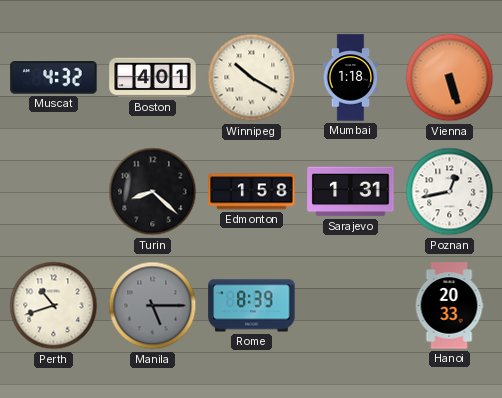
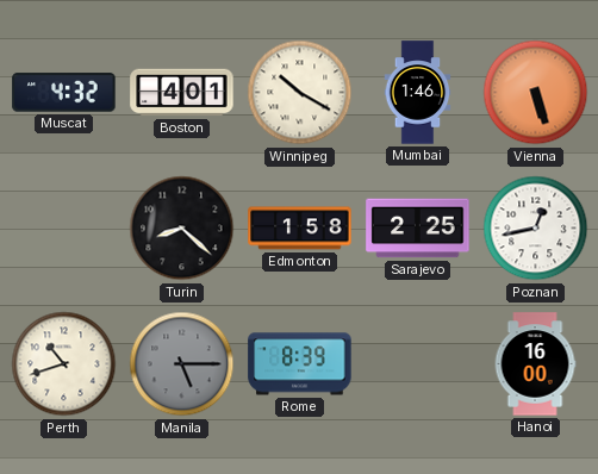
Mumbai: 1:18 -> 1:46 (418, 93)
Sarajevo: 1:31 -> 2:25 (418, 229)
Hanoi: 20:33 -> 16:00 (535, 364)
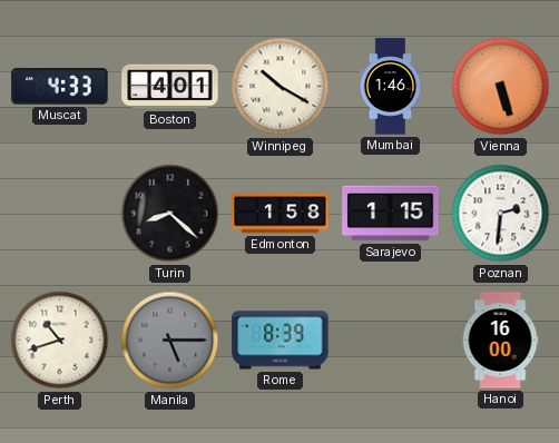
Muscat: 4:32 -> 4:33 (60, 87)
Sarajevo: 2:25 -> 1:15 (391, 214)
Poznan: 12:43 -> 2:31 (501, 214)
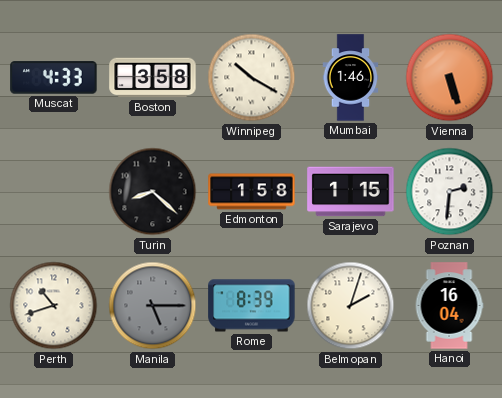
Boston: 4:01 -> 3:58 (153, 78)
Belmopan: none -> 2:03 (351, 306)
Hanoi: 16:00 -> 16:04 (449, 306)
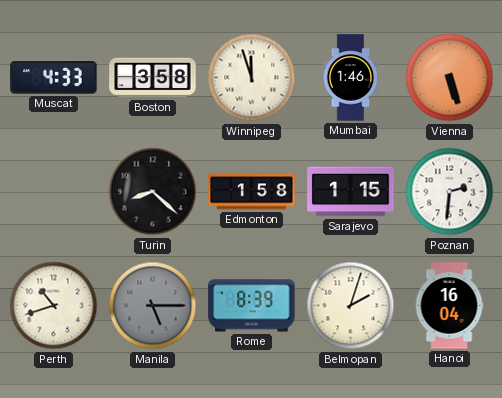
Winnipeg: 10:20 -> 11:57 (252, 78)
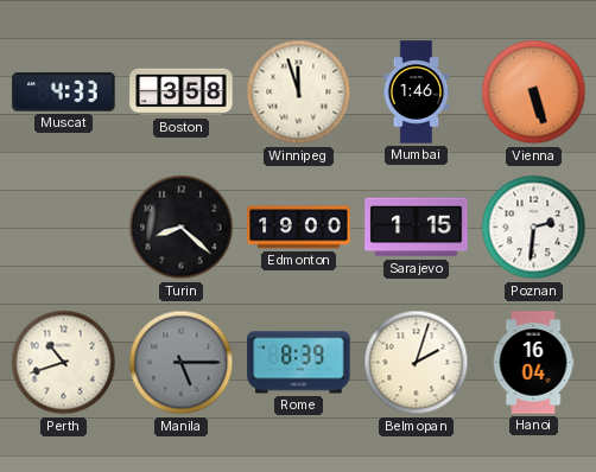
Edmonton: 1:58 -> 19:00 (299, 228)
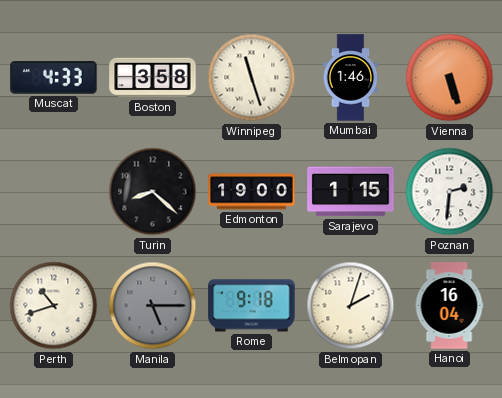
Winnipeg: 11:57 -> 11:27 (252, 78)
Rome: 8:39 -> 9:18 (252, 306)
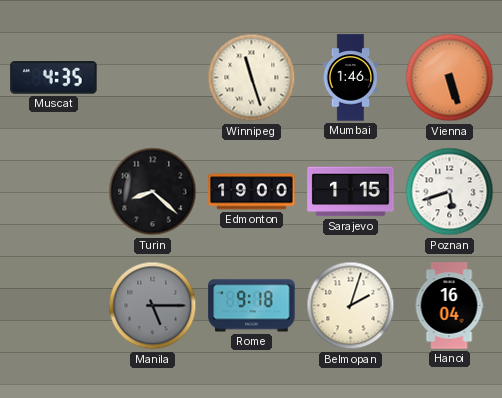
Muscat: 4:33 -> 4:35 (54, 78)
Boston: 3:58 -> none (153, 78)
Poznan: 2:31 -> 5:42 (450, 192)
Perth: 10:42 -> none (54, 306)
